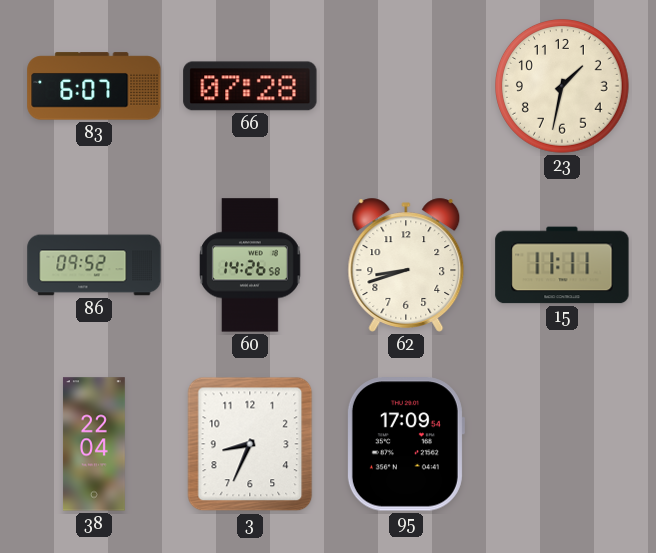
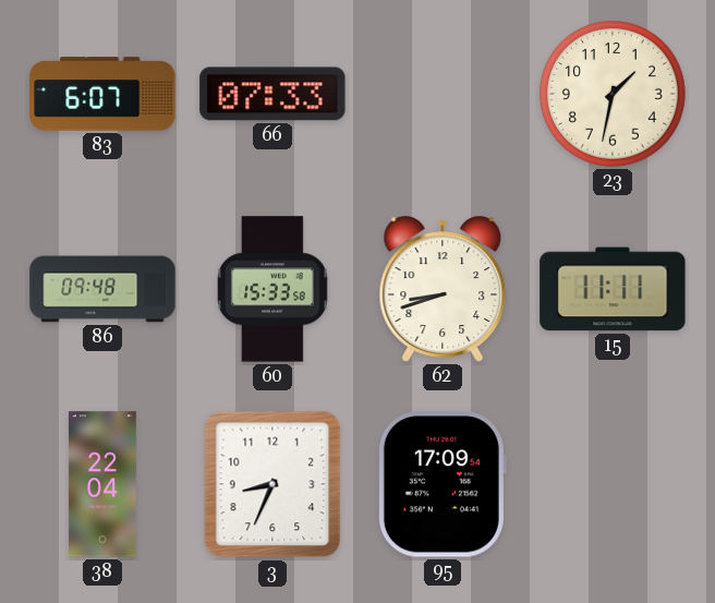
66: 07:28 -> 07:33 (272, 94)
86: 09:52 -> 09:48 (102, 289)
60: 14:26 -> 15:33 (272, 289)
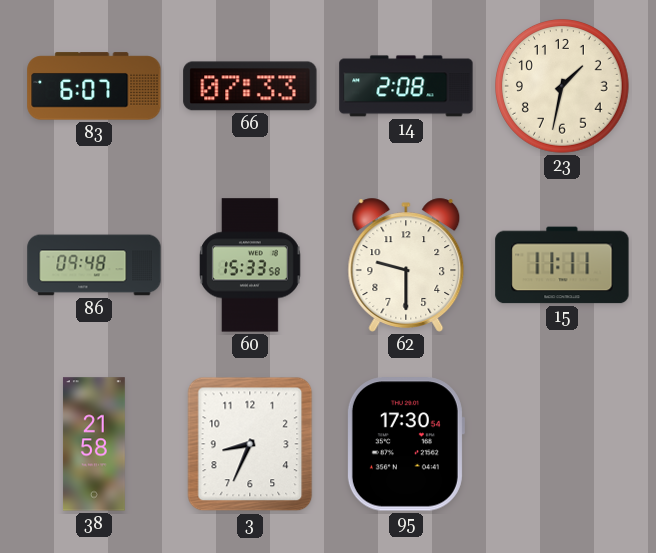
14: none -> 2:08 (406, 86)
62: 8:42 -> 9:30 (406, 265)
38: 22:04 -> 21:58 (94, 444)
95: 17:09 -> 17:30 (405, 444)
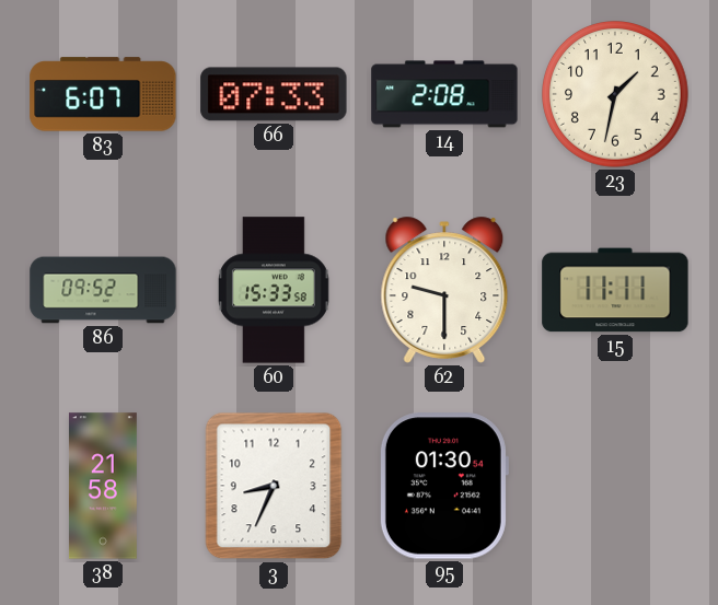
86: 09:48 -> 09:52 (103, 290)
95: 17:30 -> 01:30 (443, 486)
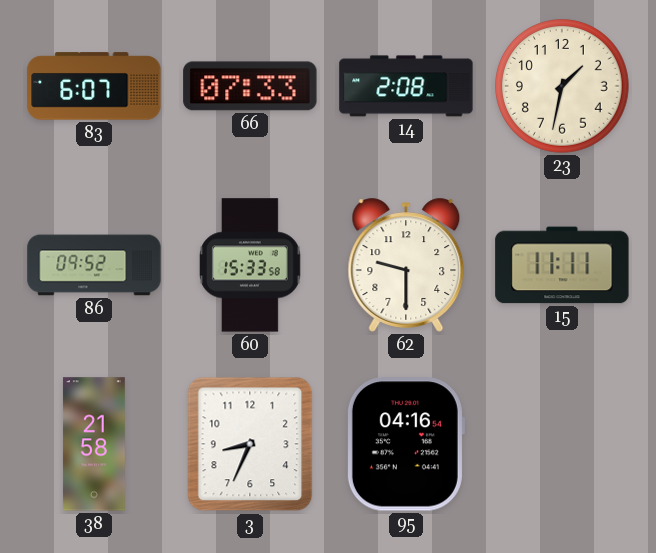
95: 01:30 -> 04:16 (405, 444)
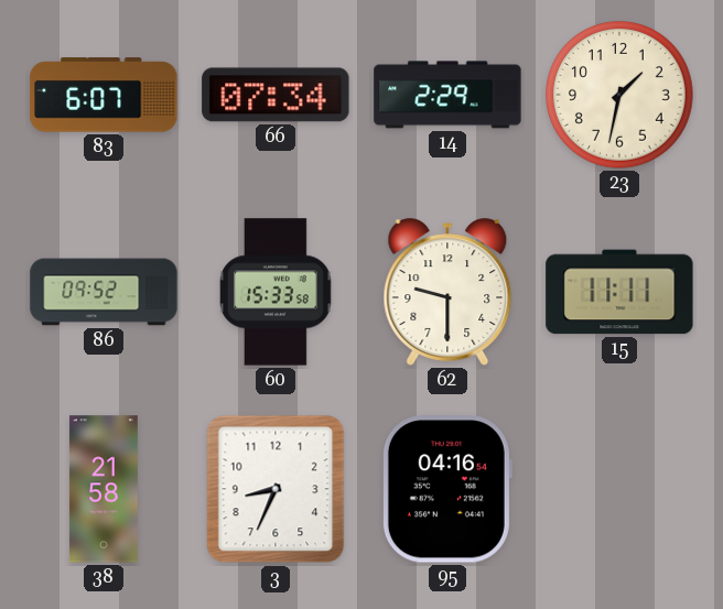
66: 07:33 -> 07:34 (276, 95)
14: 2:08 -> 2:29 (447, 95)
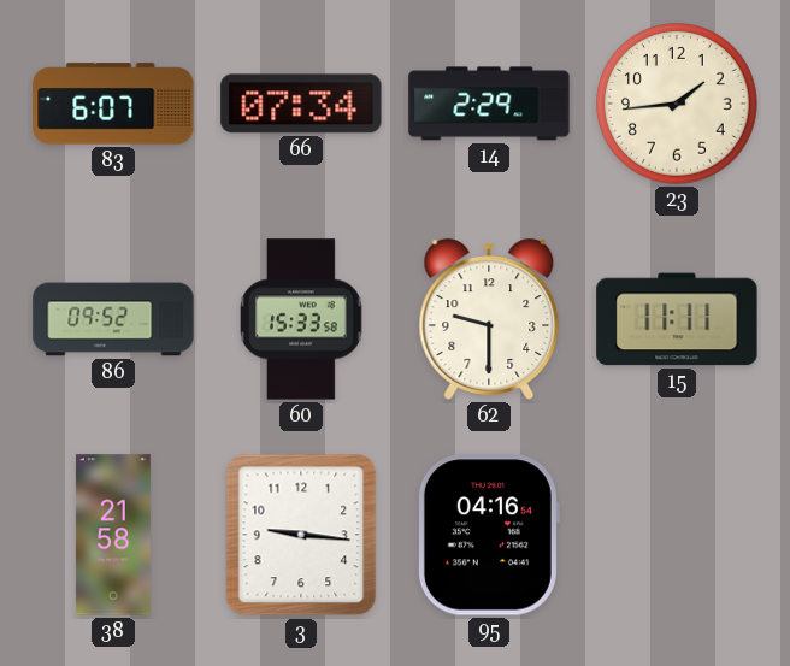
23: 1:32 -> 1:44 (678, 105)
3: 8:34 -> 9:16 (301, 535)
